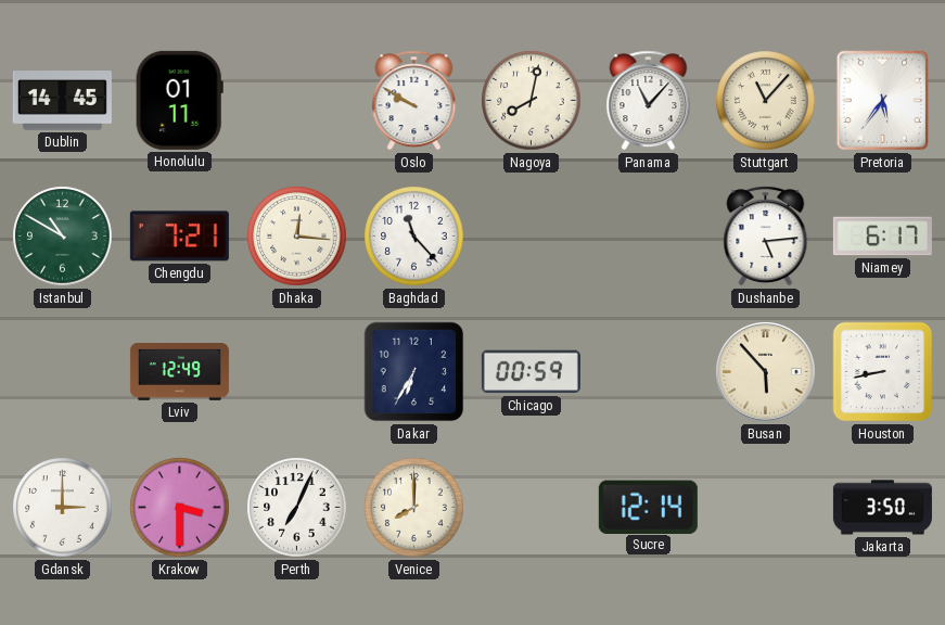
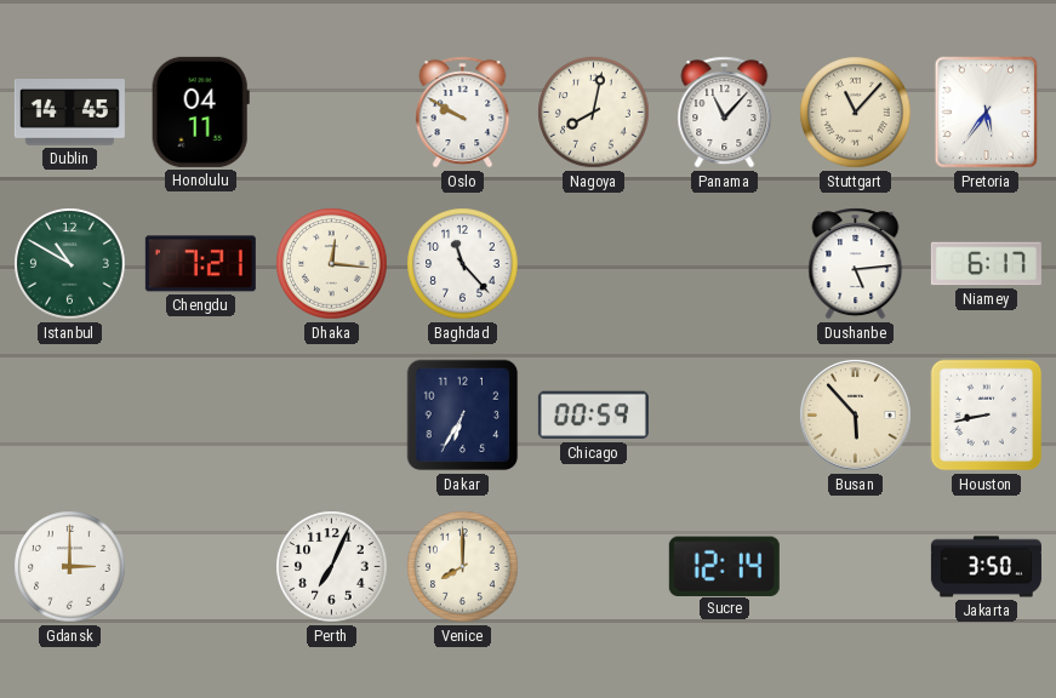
Honolulu: 01:11 -> 04:11 (200, 111)
Lviv: 12:49 -> none (179, 371)
Krakow: 3:30 -> none (180, 508)
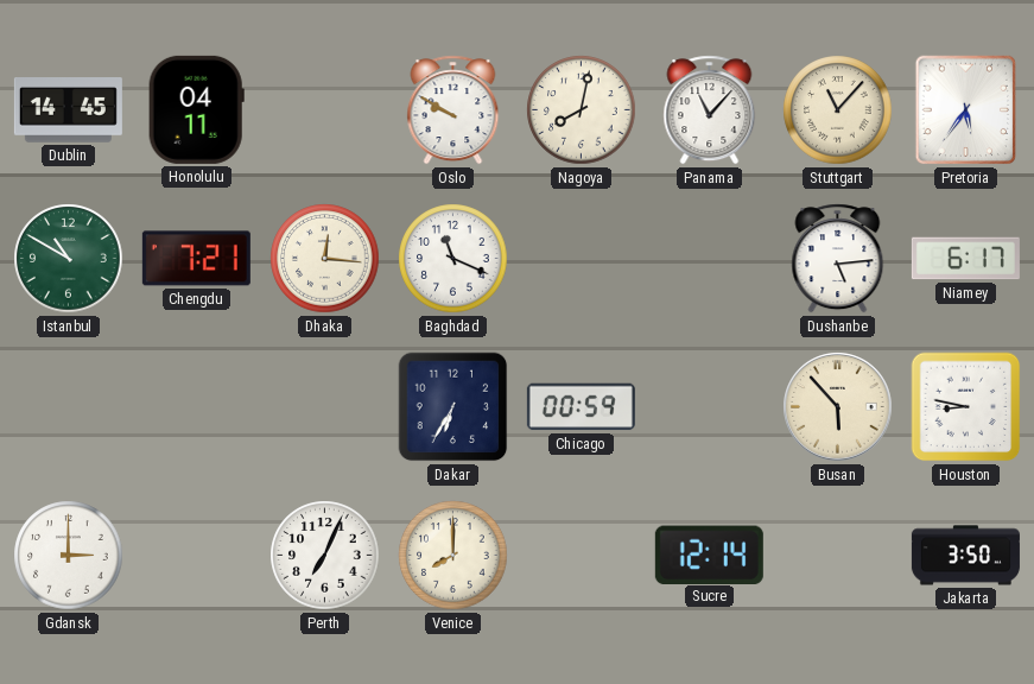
Baghdad: 11:23 -> 11:19 (453, 259)
Houston: 8:43 -> 8:47 (966, 407)
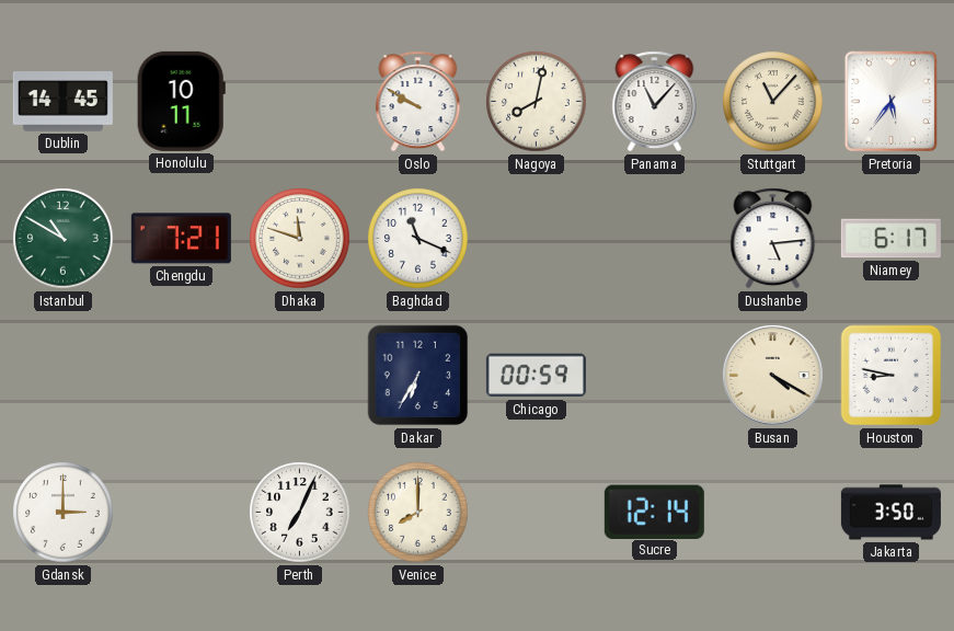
Honolulu: 04:11 -> 10:11 (181, 101)
Dhaka: 12:16 -> 11:48 (300, 239)
Busan: 5:53 -> 4:20 (773, 376)
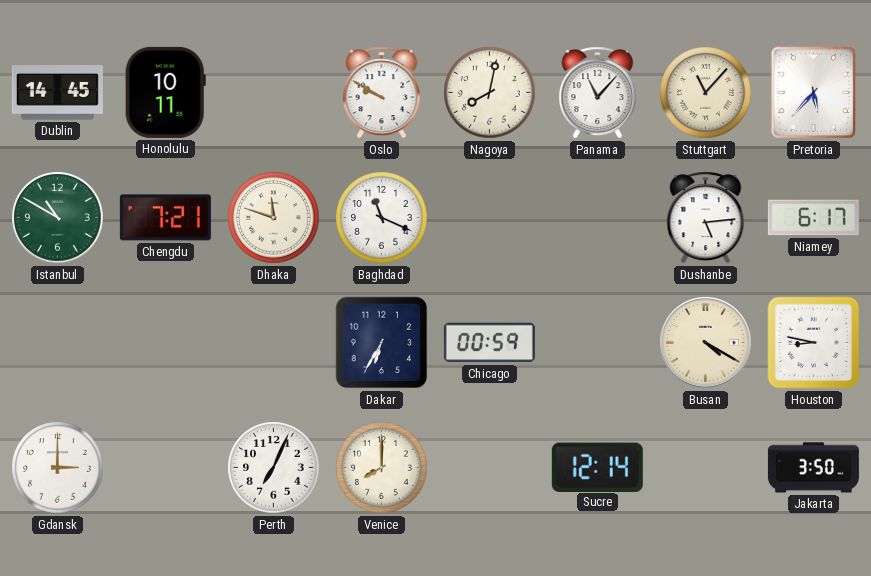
Pretoria: 5:36 -> 5:37 (814, 93)
